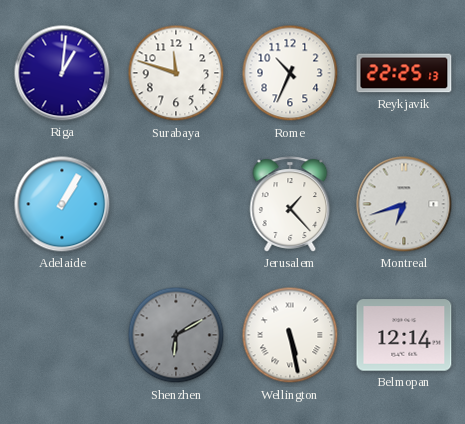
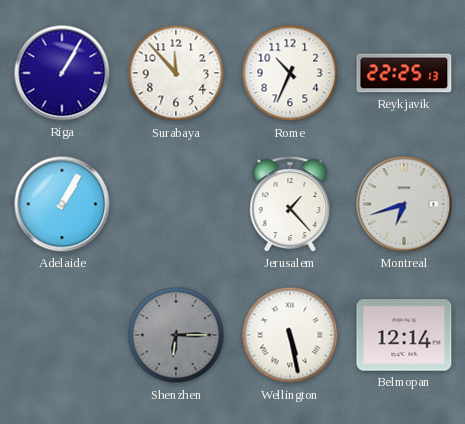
Riga: 1:01 -> 1:05 (62, 73)
Surabaya: 11:48 -> 11:53 (176, 73)
Shenzhen: 6:10 -> 6:15 (176, 335)
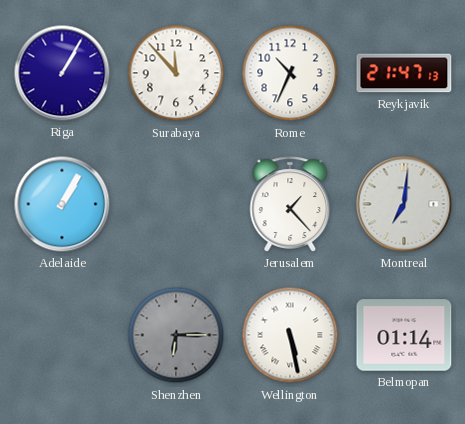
Reykjavik: 22:25 -> 21:47 (404, 73)
Montreal: 6:42 -> 7:01 (404, 204)
Belmopan: 12:14 -> 01:14 (404, 335)
